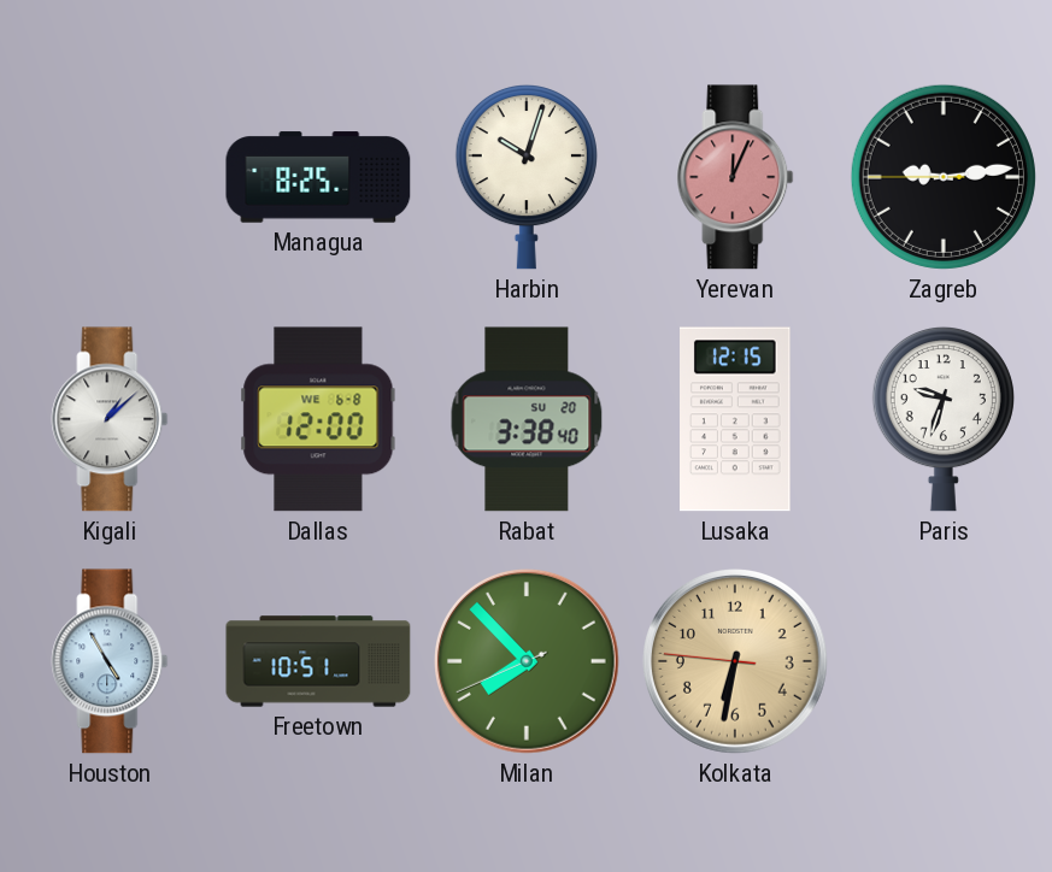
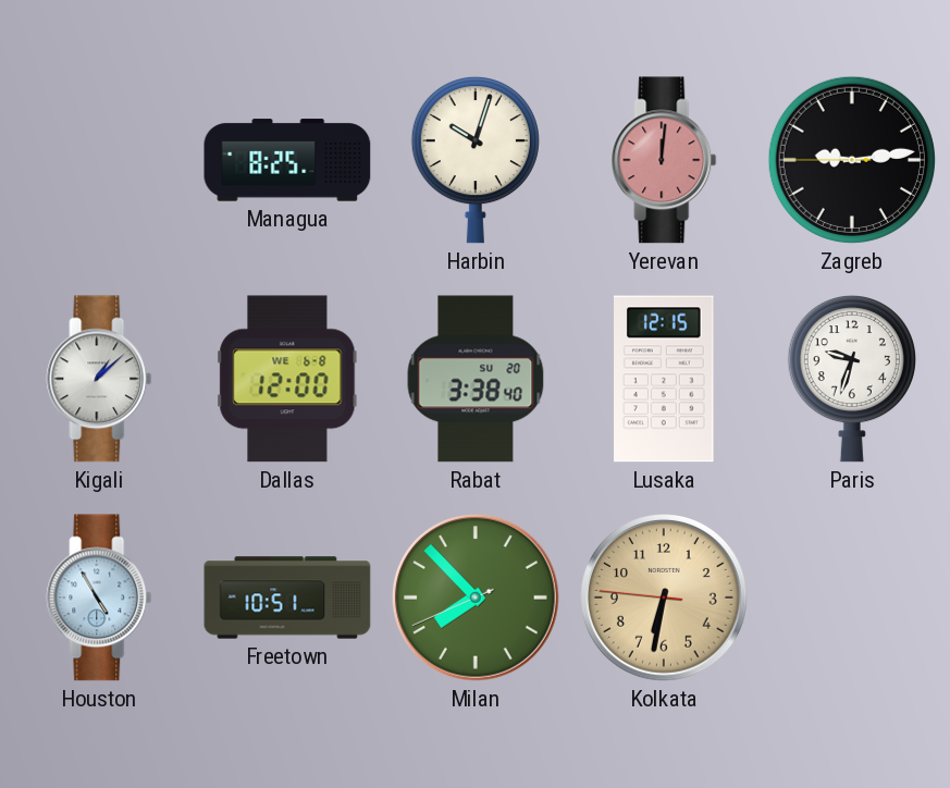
Yerevan: 12:04 -> 12:01 (664, 160)
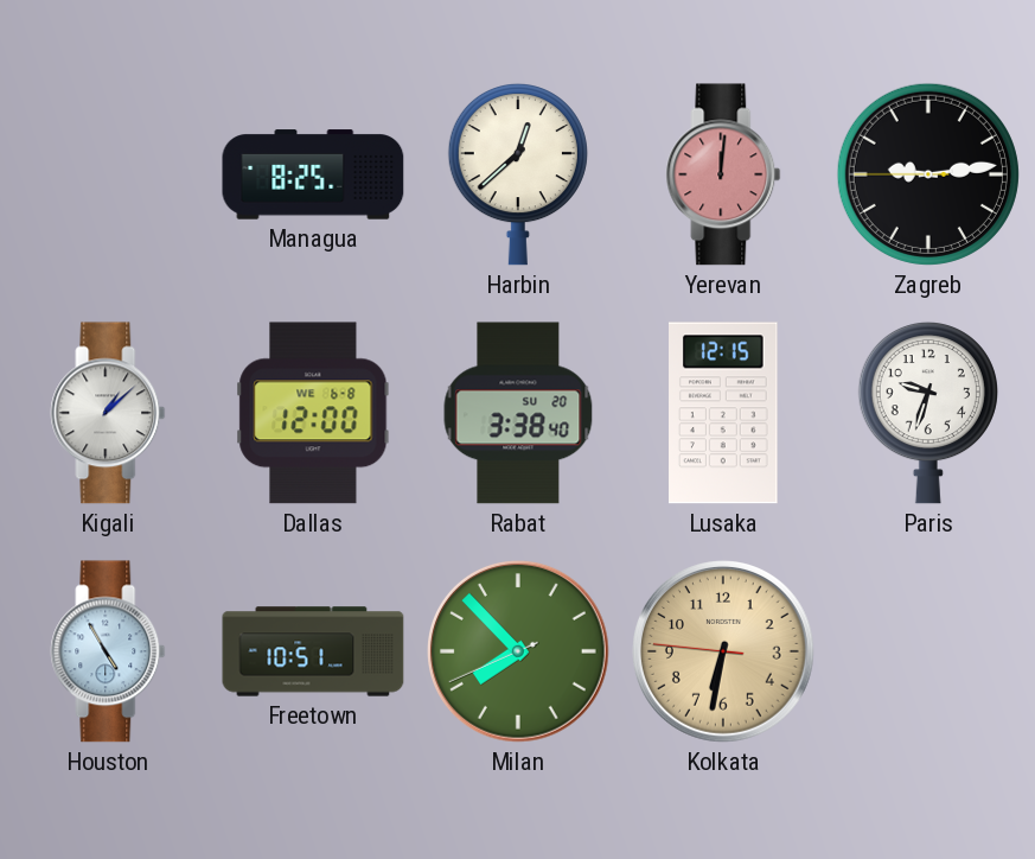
Harbin: 10:03 -> 12:38 (518, 174)
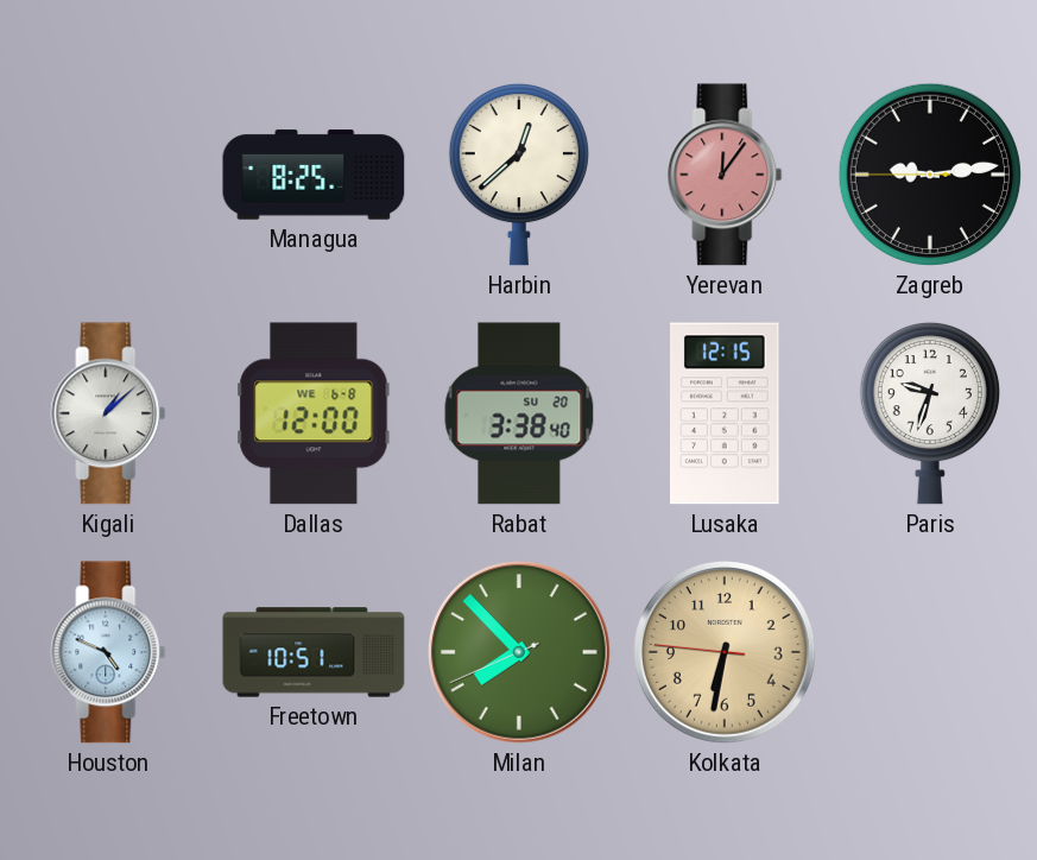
Yerevan: 12:01 -> 12:06 (725, 175)
Houston: 4:55 -> 4:49 (108, 652)
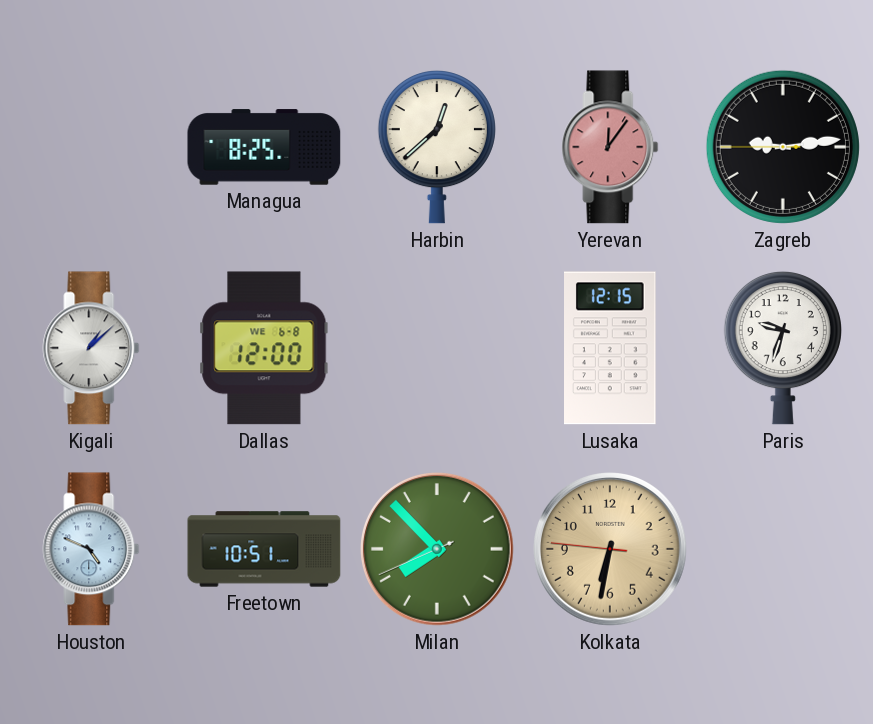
Rabat: 3:38 -> none (519, 413)
